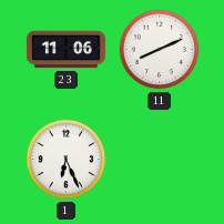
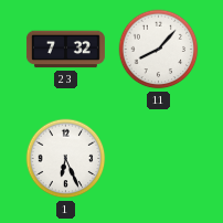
23: 11:06 -> 7:32 (65, 50)
11: 8:11 -> 8:07 (159, 50)
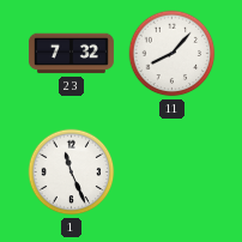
1: 6:26 -> 11:26 (72, 173)
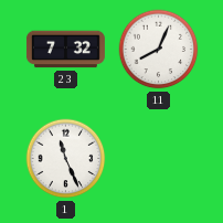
11: 8:07 -> 8:04 (159, 50)
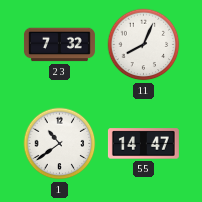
1: 11:26 -> 10:39 (60, 144)
55: none -> 14:47 (143, 144)
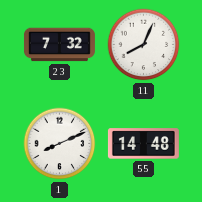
1: 10:39 -> 8:11 (60, 144)
55: 14:47 -> 14:48 (143, 144)
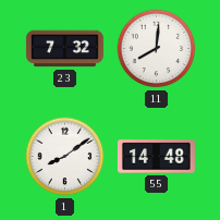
11: 8:04 -> 8:01 (157, 49)
1: 8:11 -> 8:09 (65, 157)
